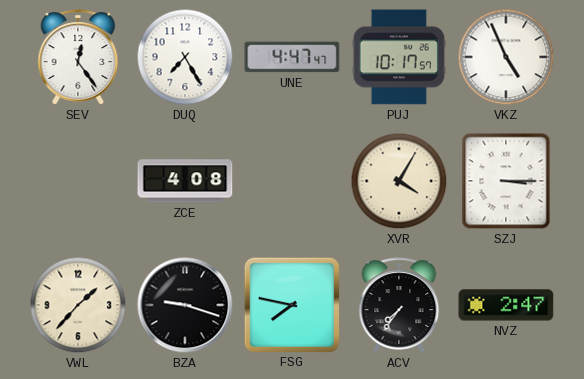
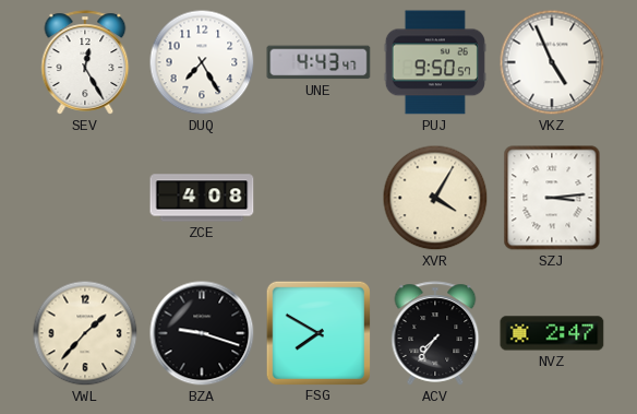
SEV: 12:24 -> 12:25 (85, 62)
UNE: 4:47 -> 4:43 (318, 62)
PUJ: 10:17 -> 9:50 (435, 62)
SZJ: 3:15 -> 3:14 (552, 198)
FSG: 7:47 -> 7:50 (317, 332)
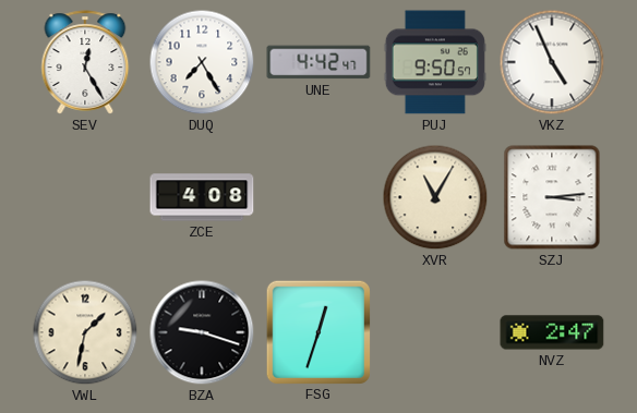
UNE: 4:43 -> 4:42 (318, 62)
XVR: 4:05 -> 11:05 (435, 197)
VWL: 1:37 -> 1:32 (85, 332)
FSG: 7:50 -> 12:33 (317, 331)
ACV: 7:36 -> none (435, 333)
